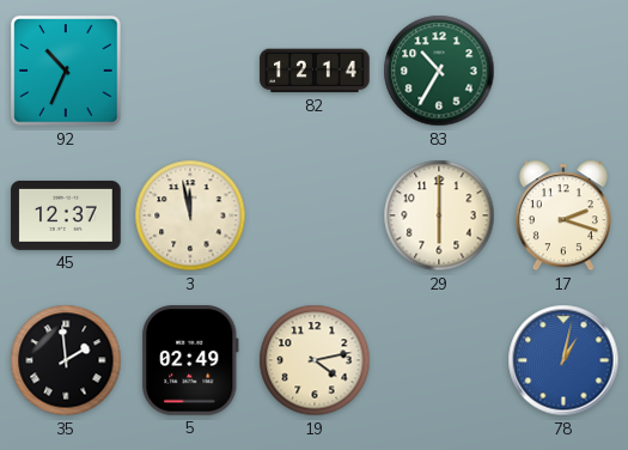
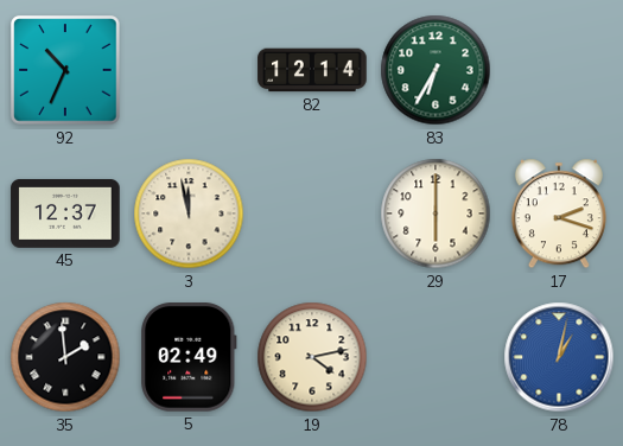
83: 10:35 -> 6:35 (436, 70)
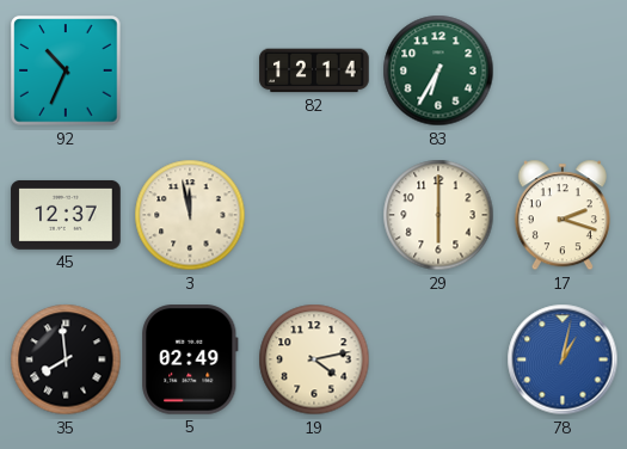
35: 1:59 -> 7:59 (66, 359)
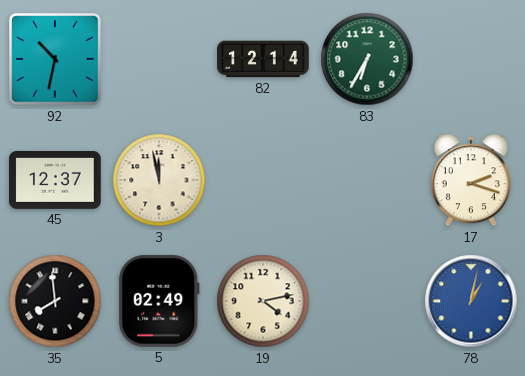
92: 10:34 -> 10:32 (55, 59)
29: 6:00 -> none (438, 215)
